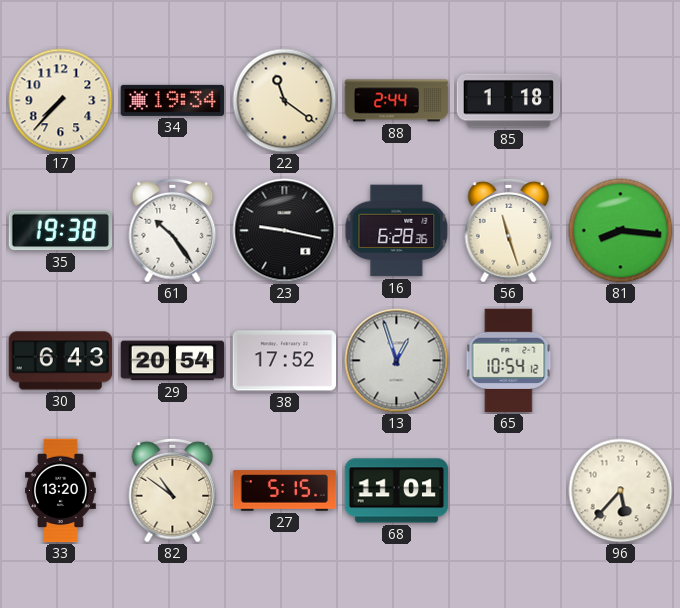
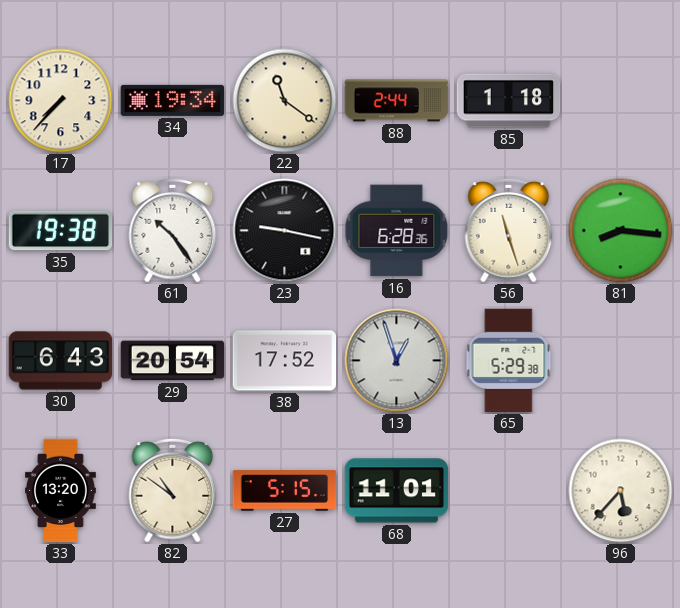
65: 10:54 -> 5:29 (509, 361)
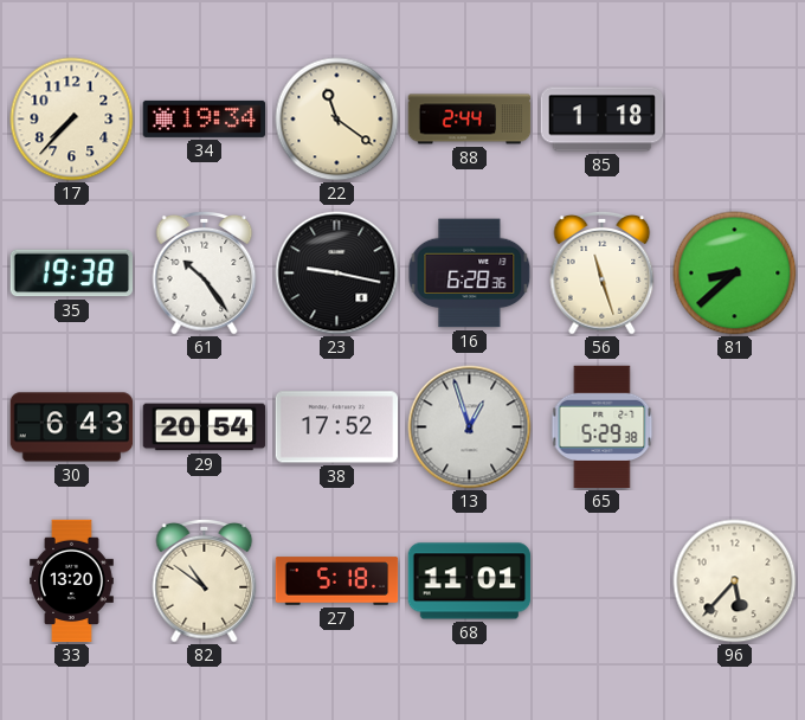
81: 8:16 -> 8:38 (735, 274)
27: 5:15 -> 5:18 (337, 581)
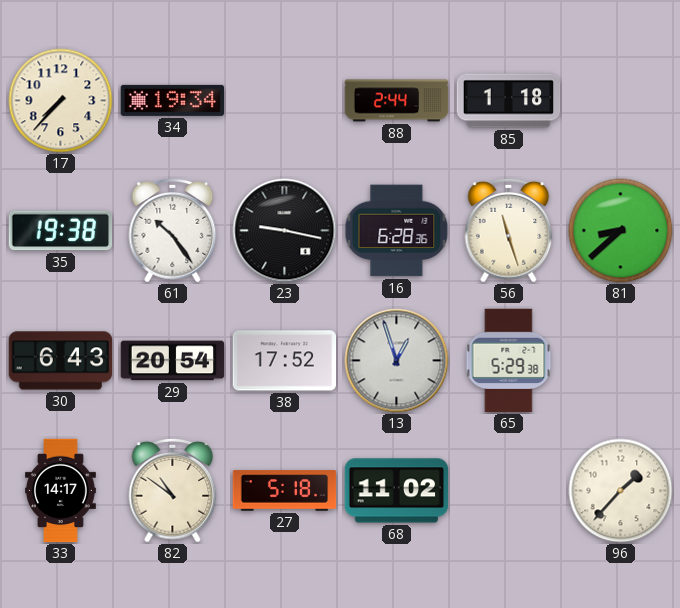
22: 11:21 -> none (337, 120)
33: 13:20 -> 14:17 (61, 491)
68: 11:01 -> 11:02 (397, 491)
96: 5:37 -> 1:37 (621, 491)
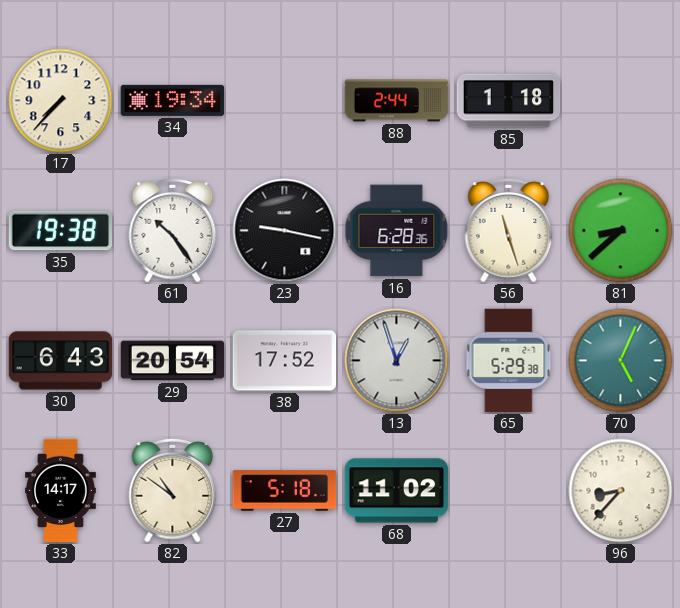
70: none -> 5:04 (621, 361)
96: 1:37 -> 8:37 (621, 491)
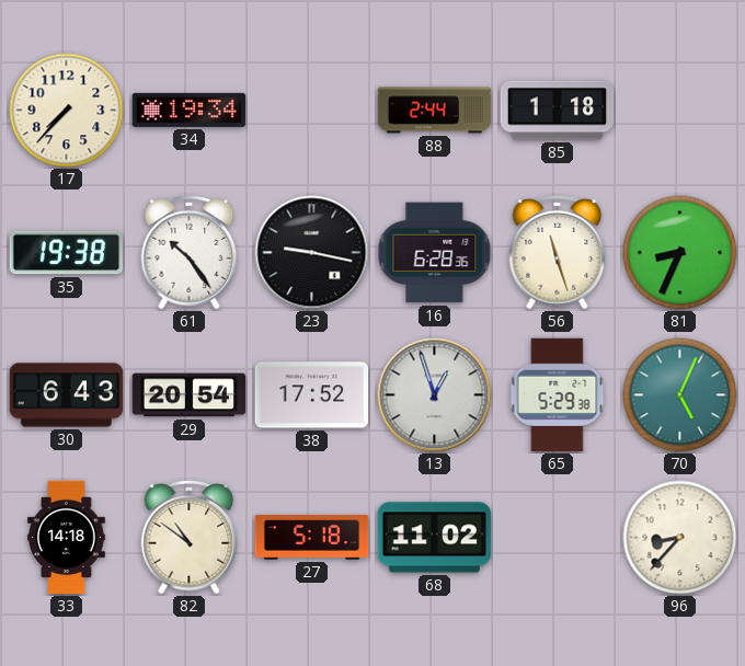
81: 8:38 -> 8:34 (680, 253)
33: 14:17 -> 14:18 (67, 538)
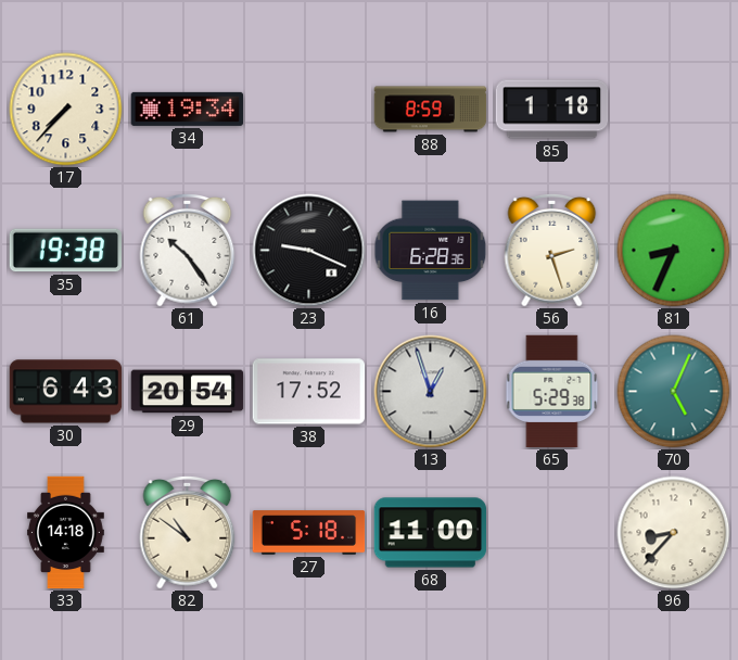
88: 2:44 -> 8:59 (431, 110)
23: 9:17 -> 9:19 (309, 251)
56: 11:27 -> 2:27 (552, 250)
68: 11:02 -> 11:00 (431, 533)
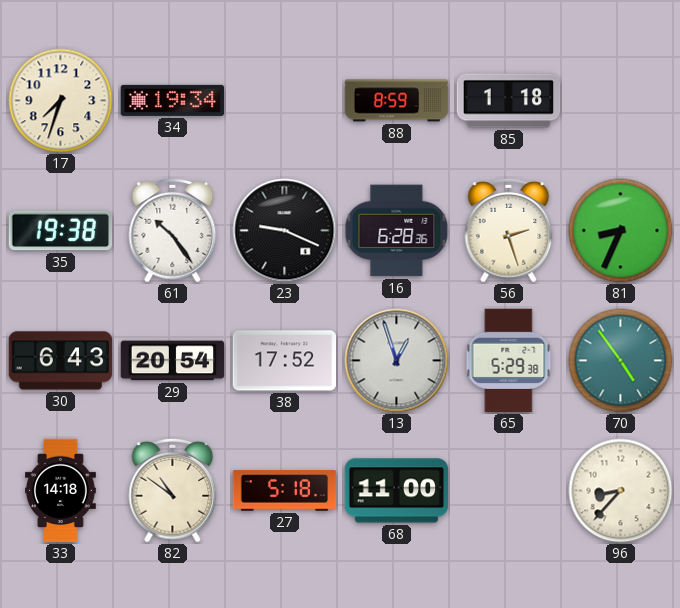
17: 7:37 -> 7:33 (61, 101)
70: 5:04 -> 4:54 (621, 361)
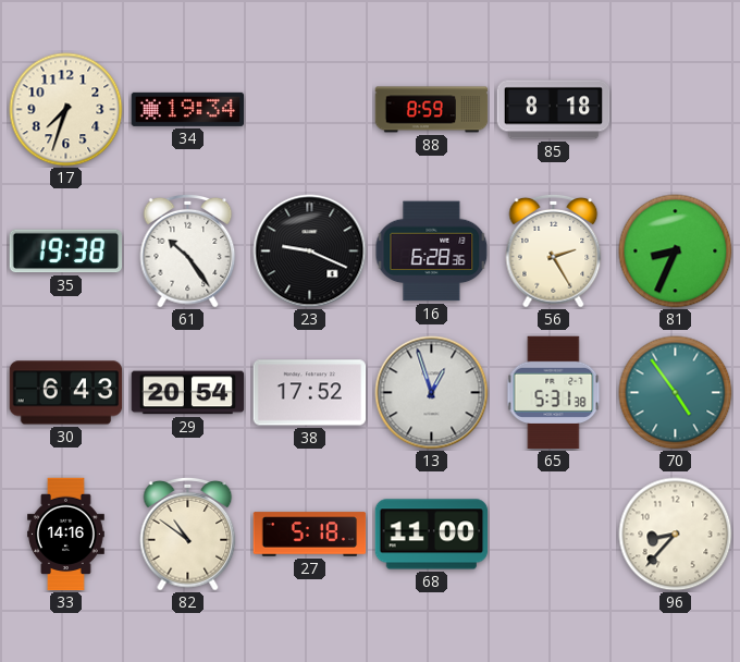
85: 1:18 -> 8:18 (554, 110)
56: 2:27 -> 2:25 (554, 250)
65: 5:29 -> 5:31 (554, 393)
33: 14:18 -> 14:16 (66, 535)
